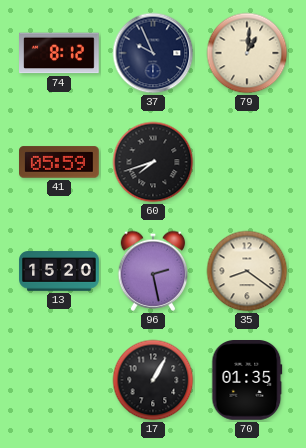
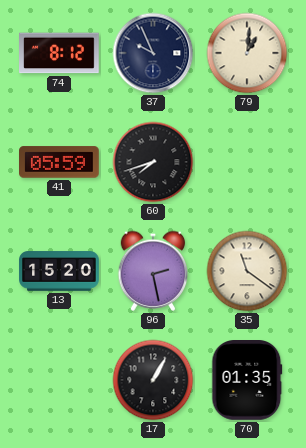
35: 8:21 -> 11:21 (247, 271)
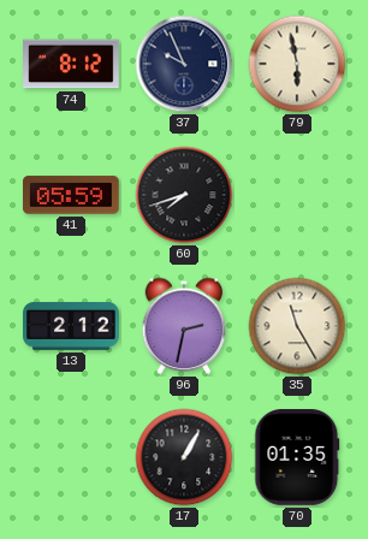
79: 1:01 -> 5:58 (297, 64)
13: 15:20 -> 2:12 (71, 326)
96: 2:28 -> 2:32 (184, 326)
35: 11:21 -> 11:25 (297, 326)
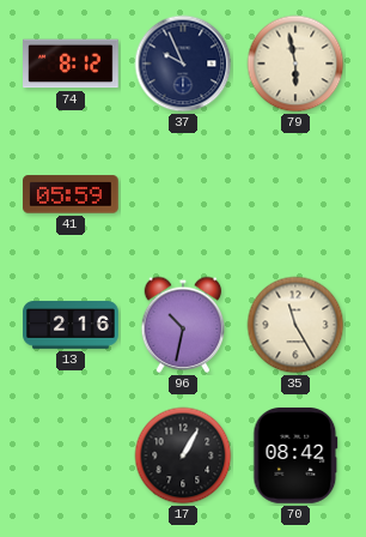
60: 7:42 -> none (184, 195)
13: 2:12 -> 2:16 (71, 325)
96: 2:32 -> 10:32 (183, 325)
70: 01:35 -> 08:42 (295, 457)
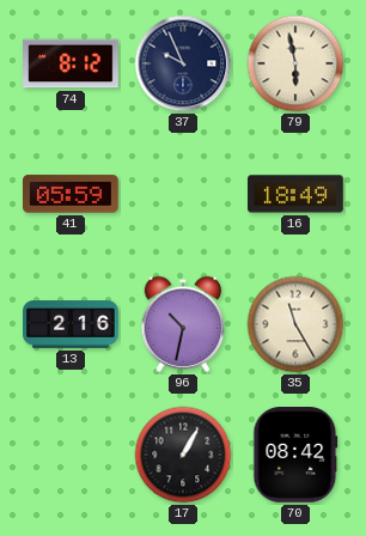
16: none -> 18:49 (295, 194)
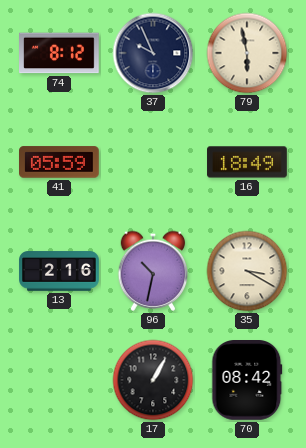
35: 11:25 -> 3:20 (247, 271)
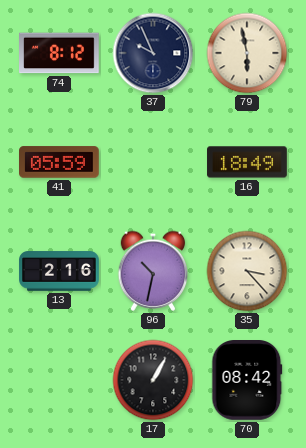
35: 3:20 -> 3:23 (247, 271)
